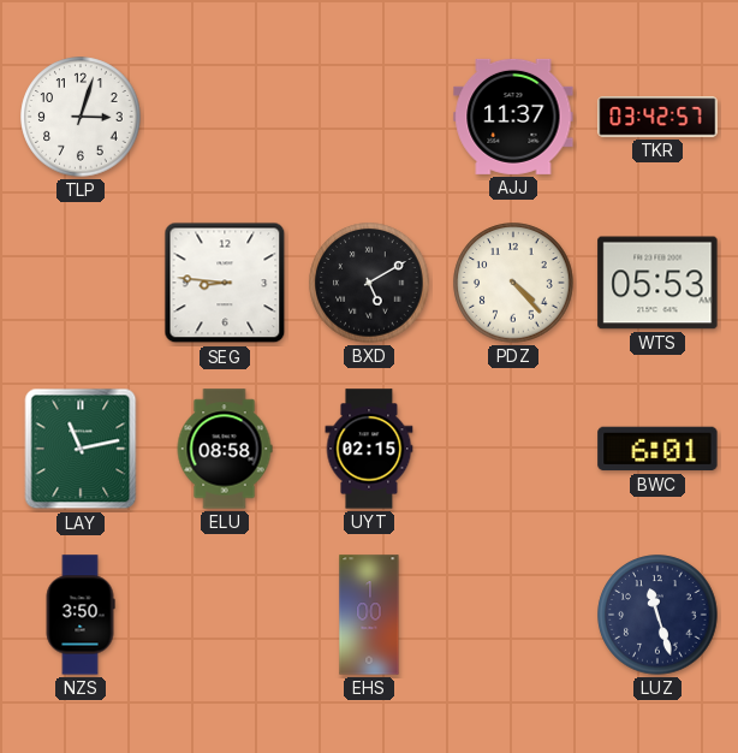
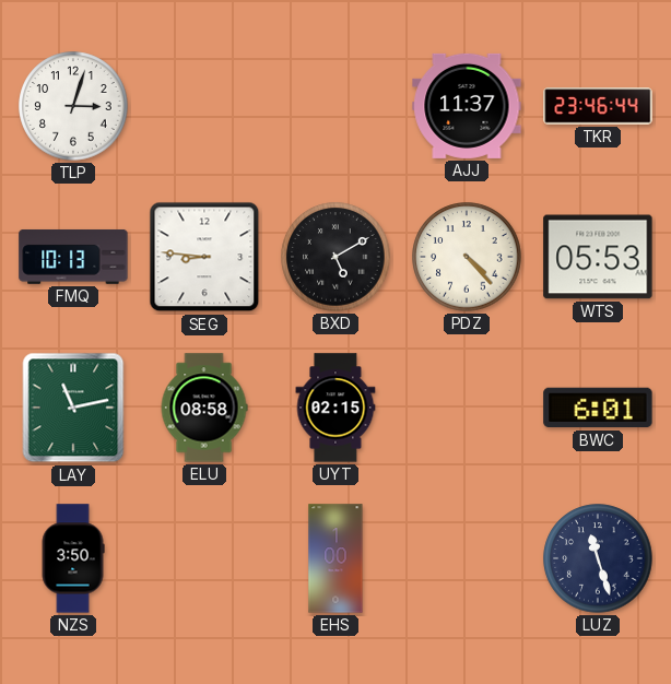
TKR: 03:42 -> 23:46 (598, 106)
FMQ: none -> 10:13 (73, 257)
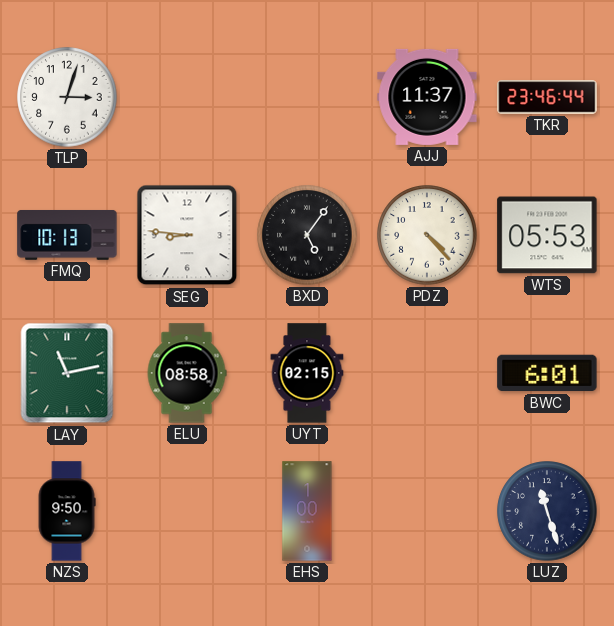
BXD: 5:10 -> 5:06 (307, 235)
NZS: 3:50 -> 9:50 (67, 511)
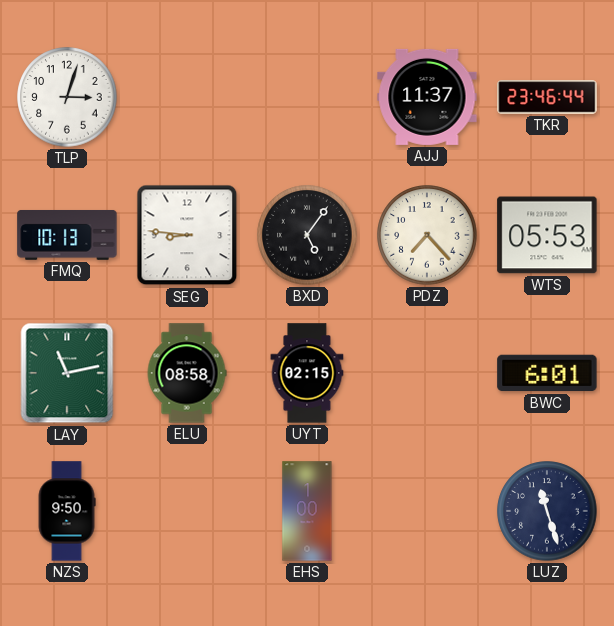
PDZ: 4:23 -> 7:23 (427, 235)
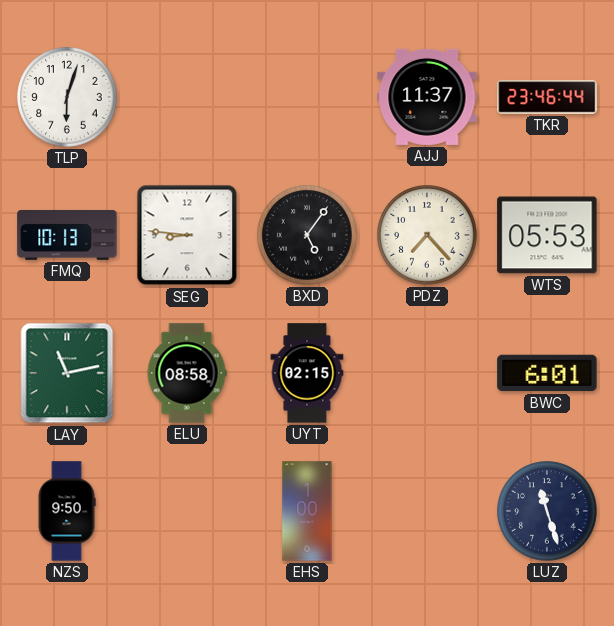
TLP: 3:03 -> 6:03 (67, 97)
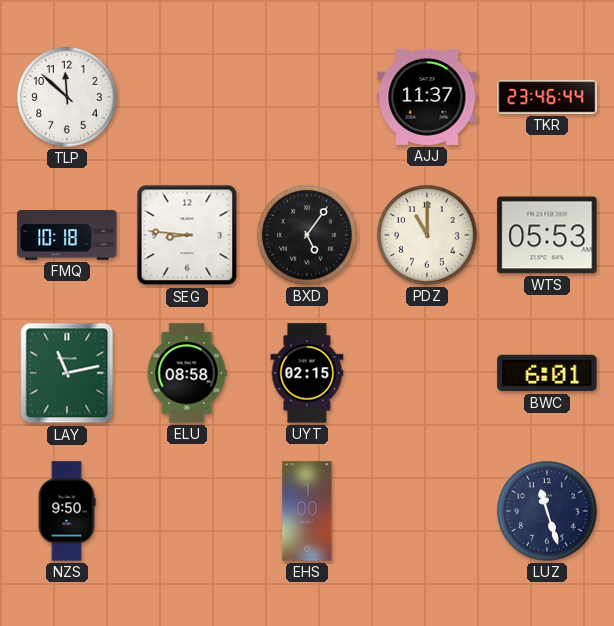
TLP: 6:03 -> 11:52 (67, 97)
FMQ: 10:13 -> 10:18 (67, 235)
PDZ: 7:23 -> 11:00 (427, 235)
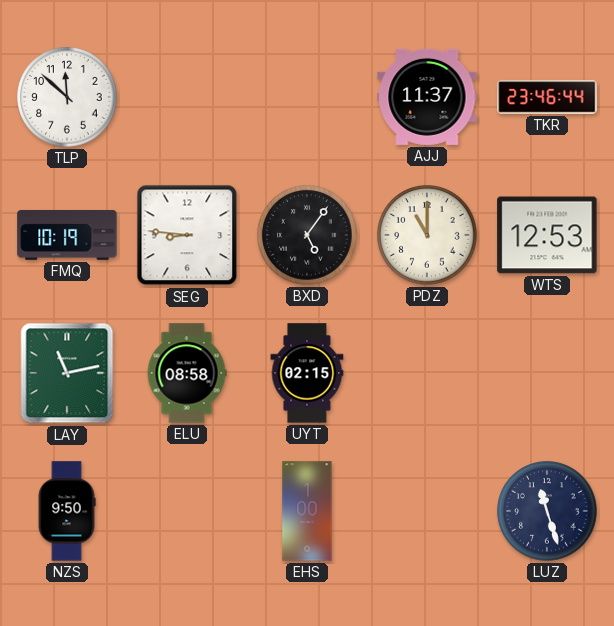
FMQ: 10:18 -> 10:19 (67, 235)
WTS: 05:53 -> 12:53 (547, 235)
BWC: 6:01 -> none (547, 373)
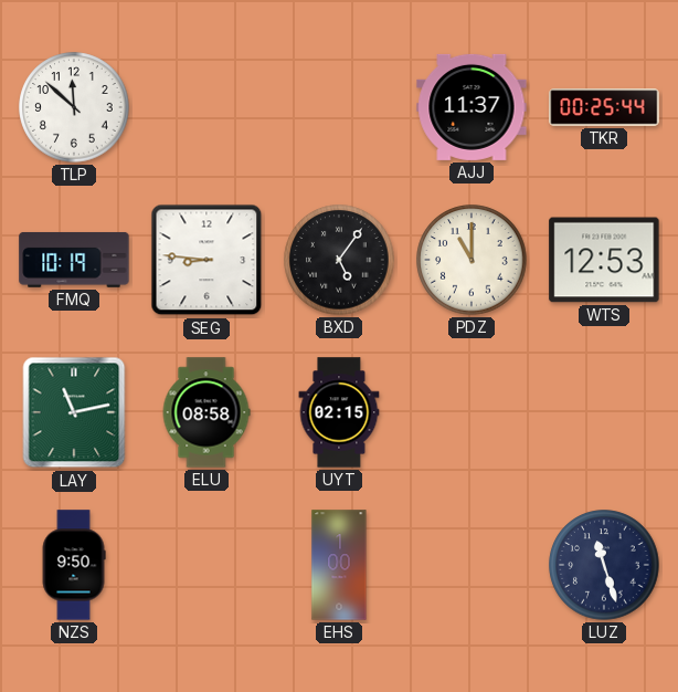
TKR: 23:46 -> 00:25 (604, 107)
